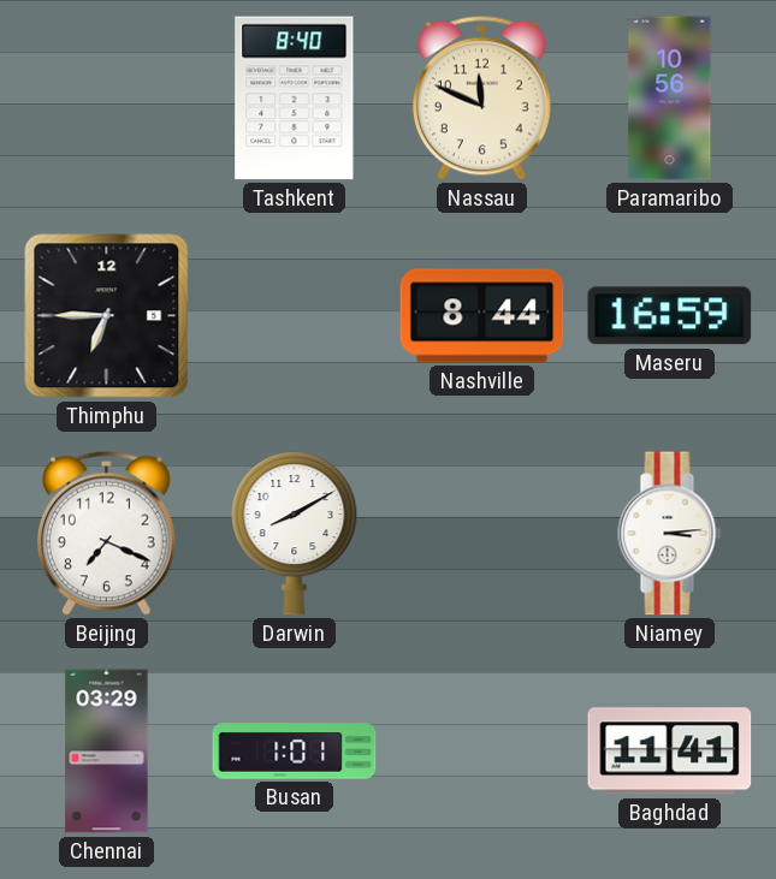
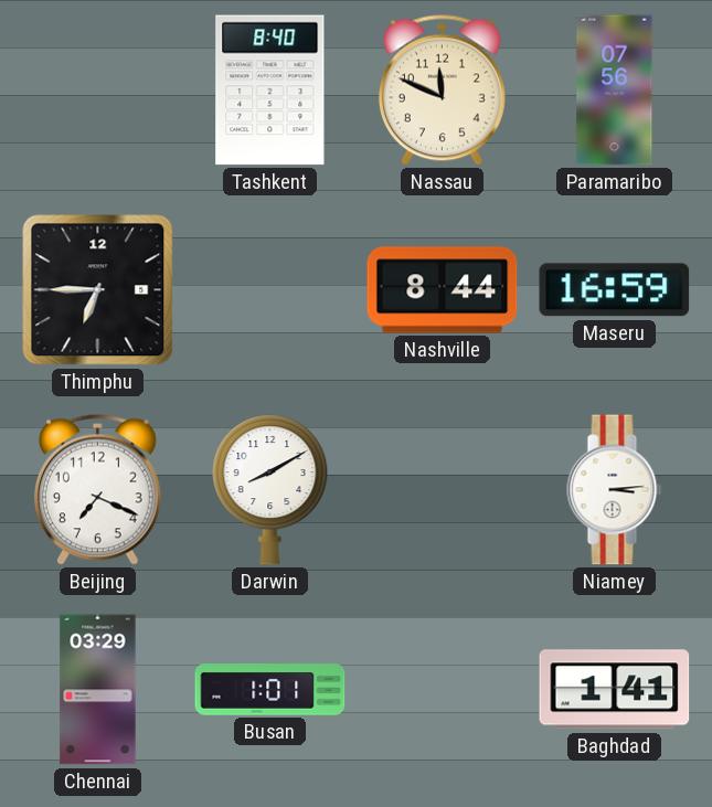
Paramaribo: 10:56 -> 07:56 (615, 91)
Baghdad: 11:41 -> 1:41 (615, 690)
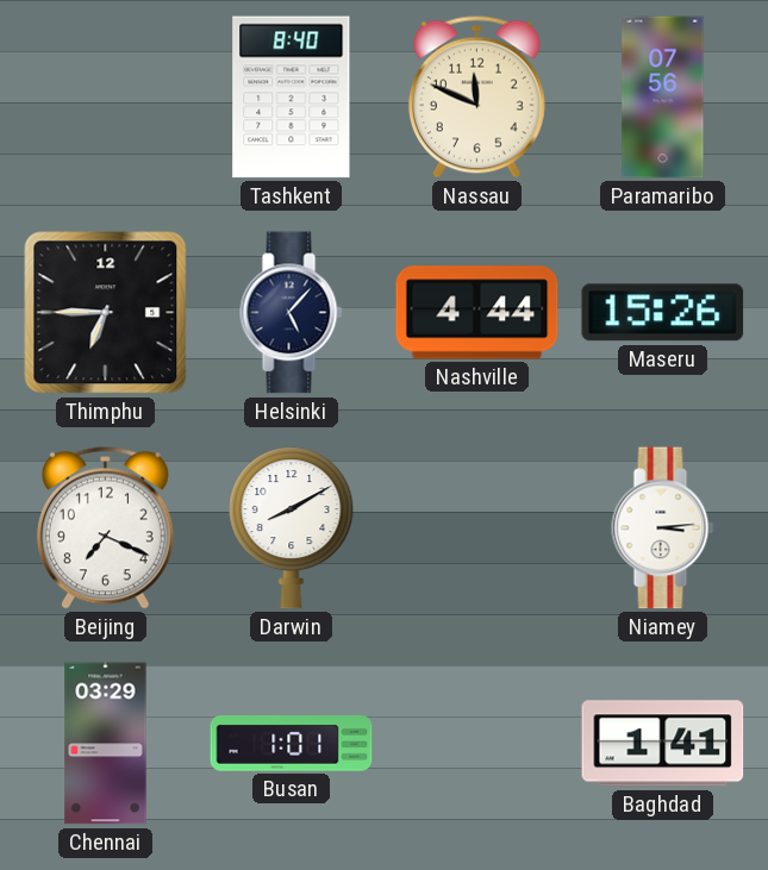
Helsinki: none -> 5:07 (292, 313)
Nashville: 8:44 -> 4:44 (477, 313)
Maseru: 16:59 -> 15:26 (663, 313)
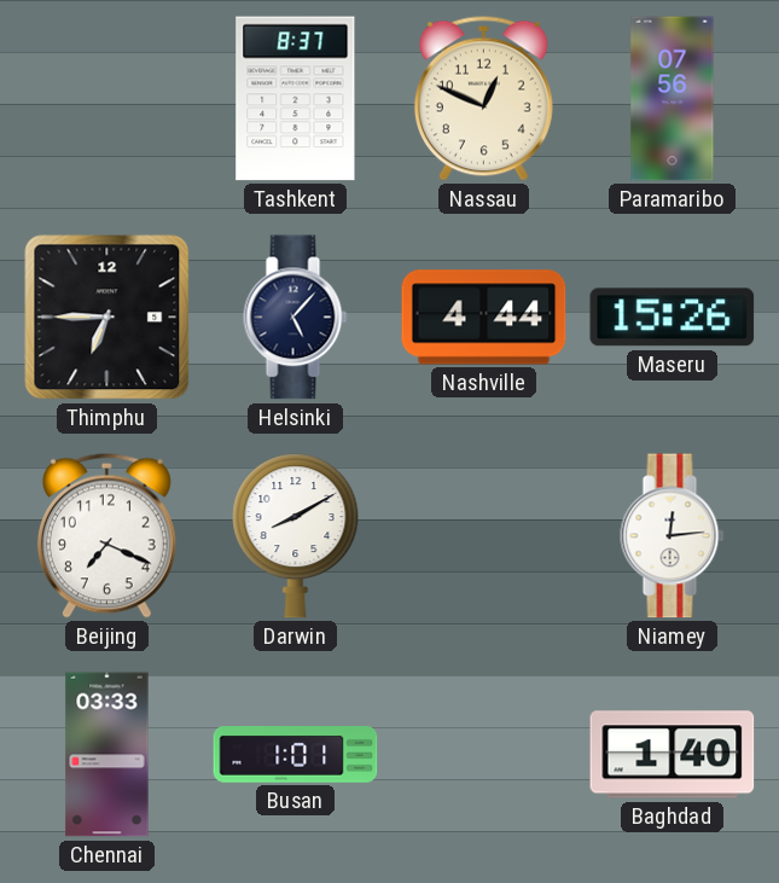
Tashkent: 8:40 -> 8:37 (296, 99)
Nassau: 11:49 -> 12:49 (483, 98)
Niamey: 3:14 -> 12:14 (673, 536)
Chennai: 03:29 -> 03:33 (107, 755)
Baghdad: 1:41 -> 1:40 (673, 755)
